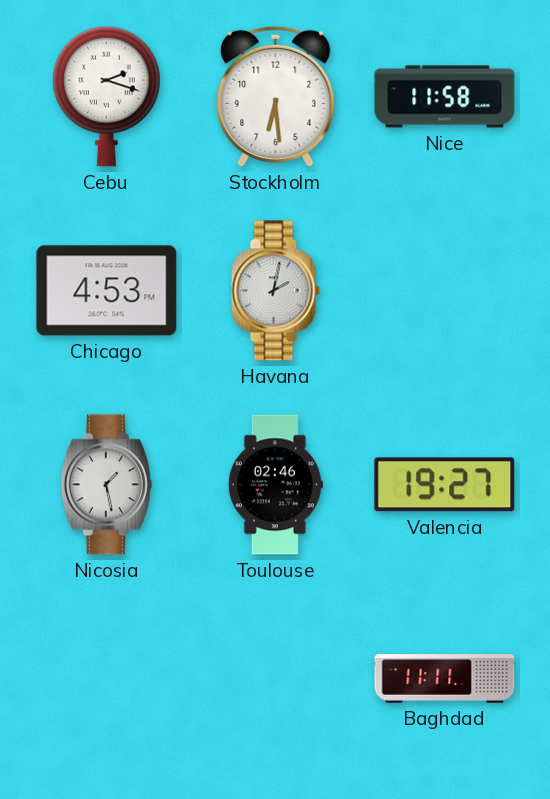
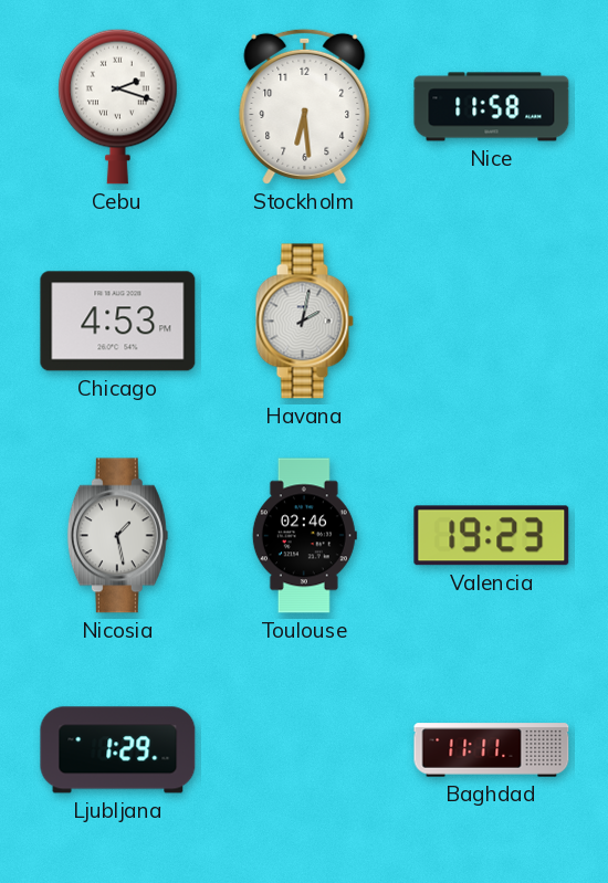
Valencia: 19:27 -> 19:23 (492, 536)
Ljubljana: none -> 1:29 (118, 750)
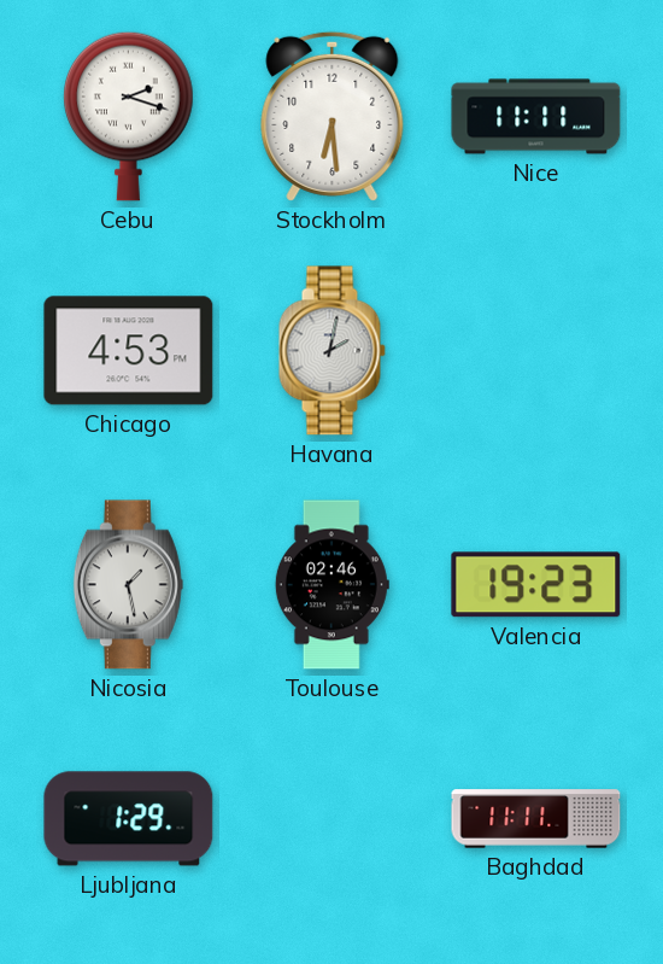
Nice: 11:58 -> 11:11 (536, 117)
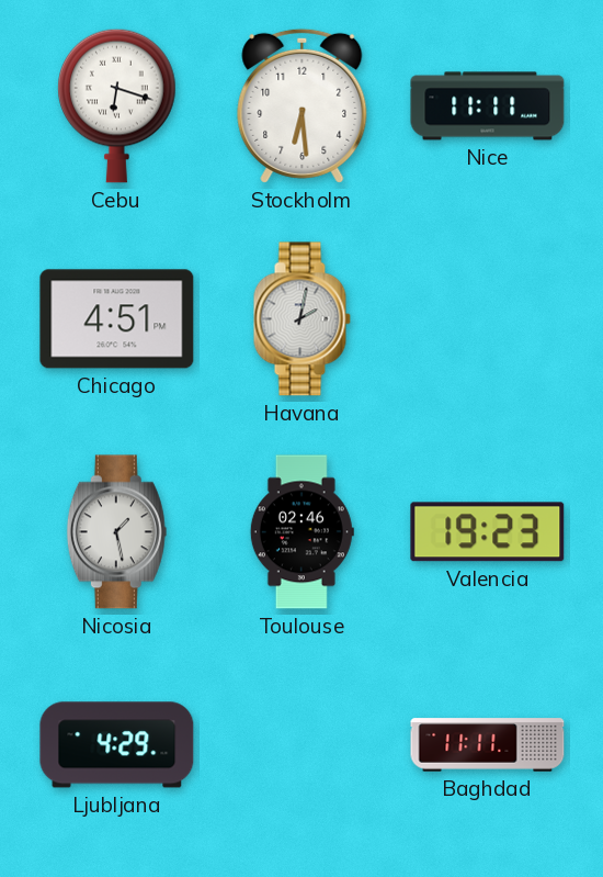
Cebu: 2:18 -> 6:18 (117, 105)
Chicago: 4:53 -> 4:51 (117, 319)
Ljubljana: 1:29 -> 4:29 (117, 745)
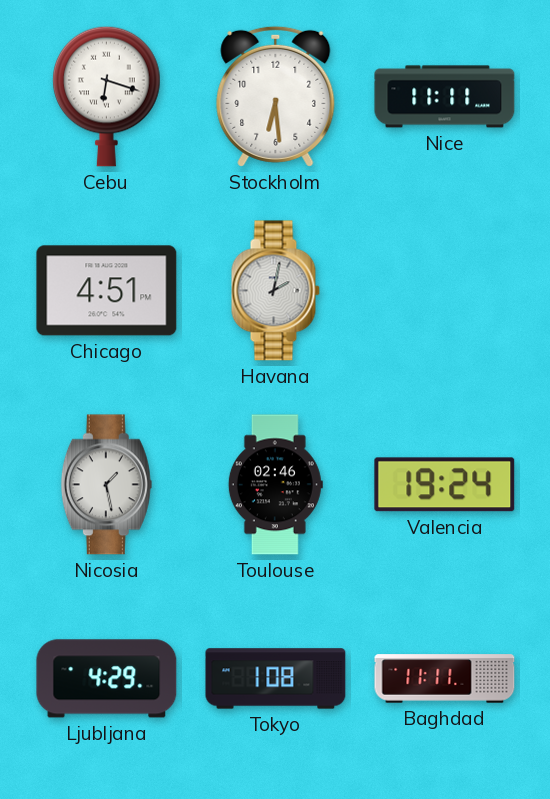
Valencia: 19:23 -> 19:24 (445, 485)
Tokyo: none -> 1:08 (276, 679)
